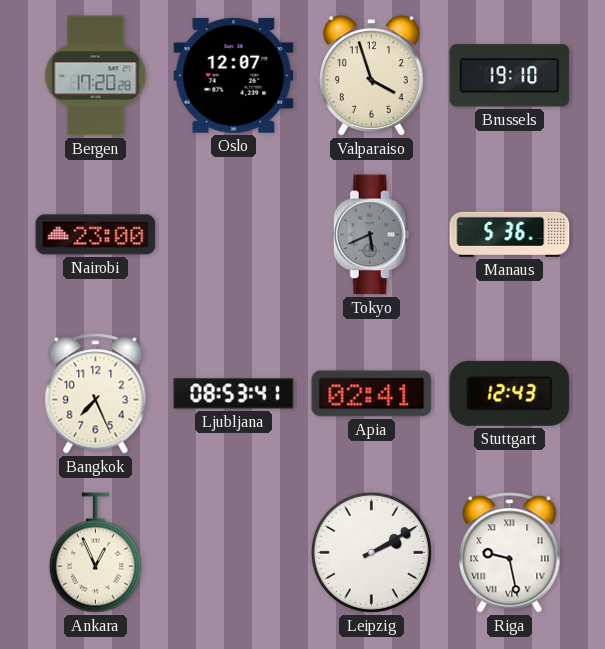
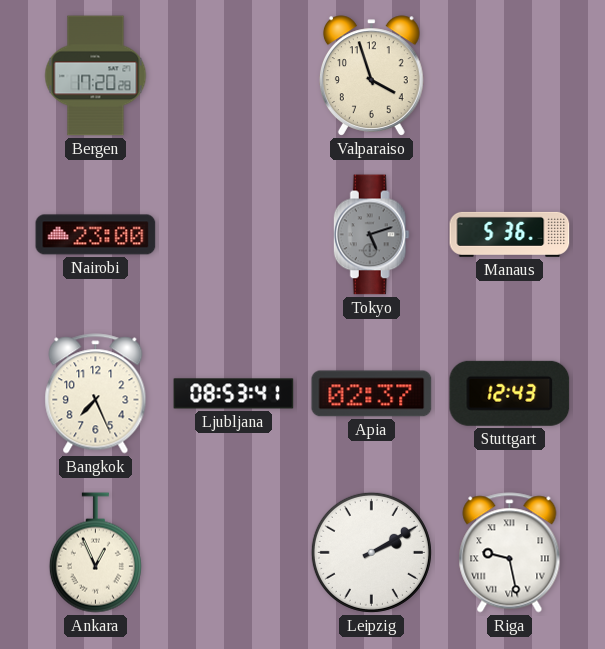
Oslo: 12:07 -> none (234, 75)
Brussels: 19:10 -> none (510, 76)
Tokyo: 5:41 -> 5:12 (371, 235)
Apia: 02:41 -> 02:37 (372, 394)
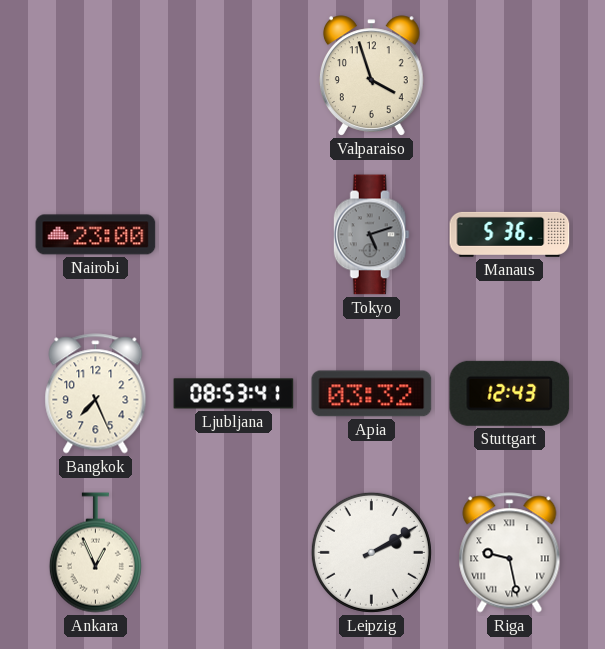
Bergen: 17:20 -> none (96, 76)
Apia: 02:37 -> 03:32 (372, 394)
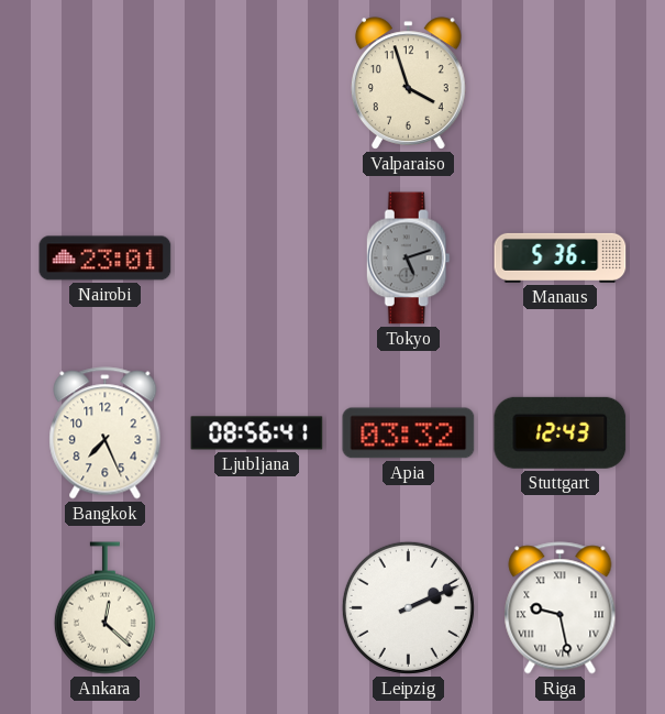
Nairobi: 23:00 -> 23:01 (106, 259)
Ljubljana: 08:53 -> 08:56 (257, 433)
Ankara: 12:56 -> 12:22 (104, 608)
Leipzig: 2:10 -> 2:11 (408, 607)
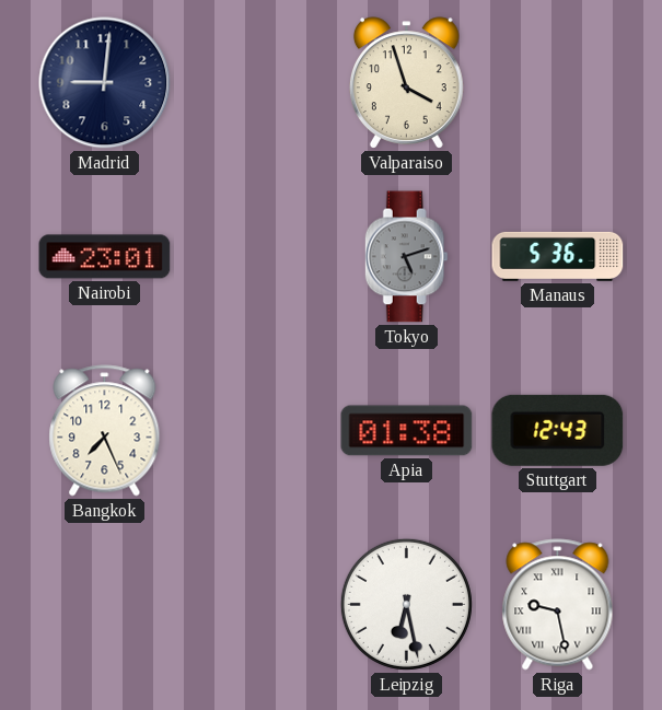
Madrid: none -> 9:01 (105, 83)
Ljubljana: 08:56 -> none (257, 433)
Apia: 03:32 -> 01:38 (407, 431)
Ankara: 12:22 -> none (104, 608)
Leipzig: 2:11 -> 6:28 (406, 604)
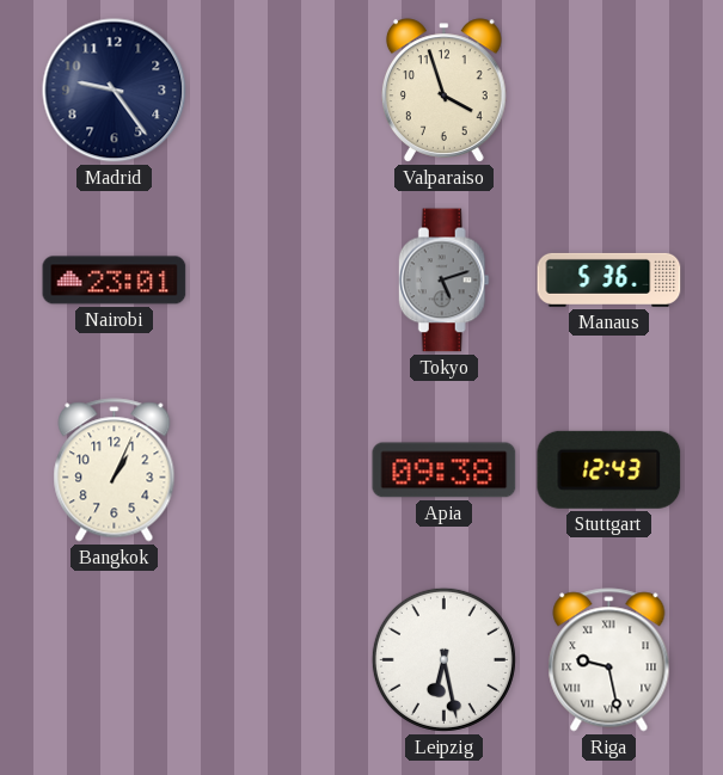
Madrid: 9:01 -> 9:24 (115, 91)
Bangkok: 7:26 -> 1:04 (115, 470)
Apia: 01:38 -> 09:38 (445, 470)
